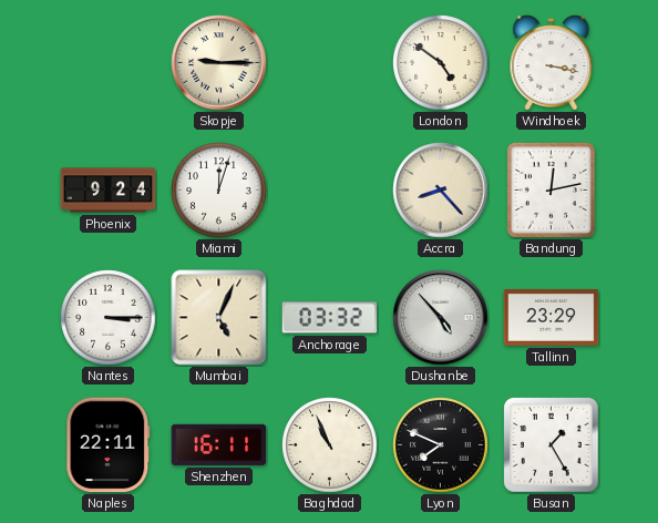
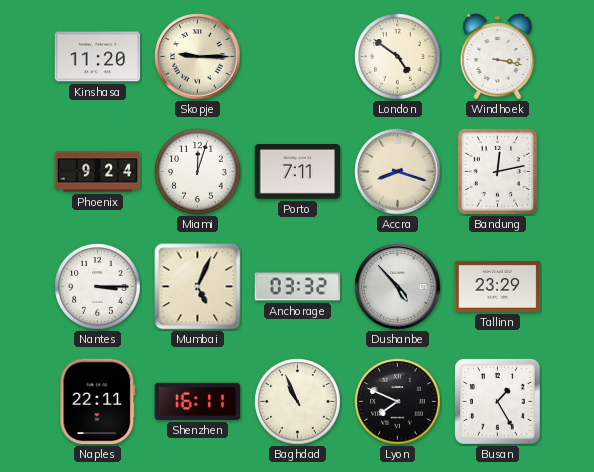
Kinshasa: none -> 11:20 (98, 57)
Porto: none -> 7:11 (298, 172)
Accra: 8:23 -> 8:18 (398, 172)
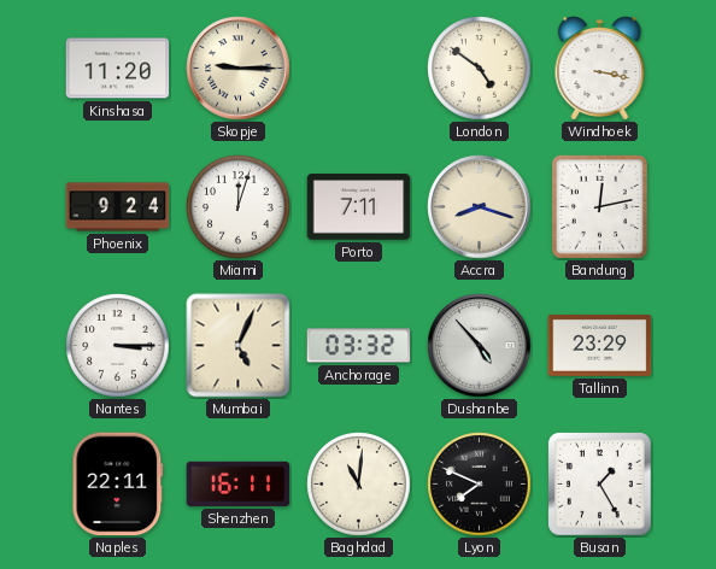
Baghdad: 10:56 -> 11:01 (359, 485)
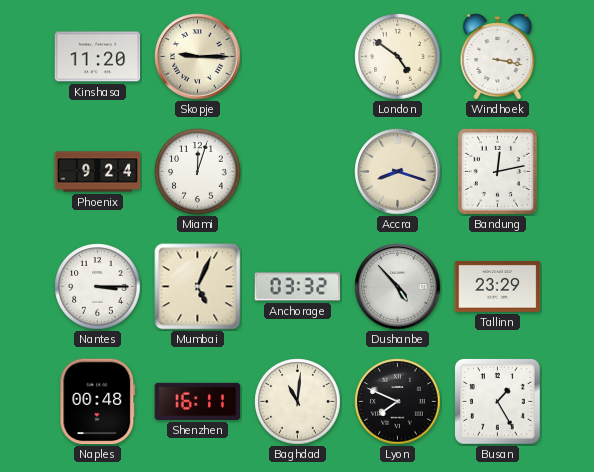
Porto: 7:11 -> none (359, 207)
Naples: 22:11 -> 00:48 (98, 402)
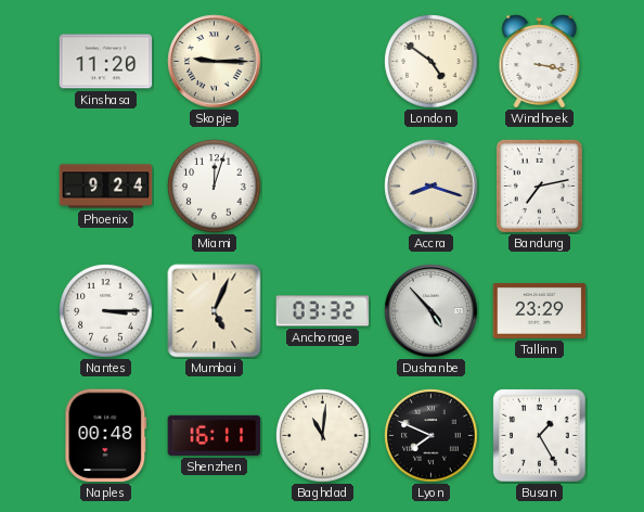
Bandung: 12:13 -> 7:13 (539, 185)
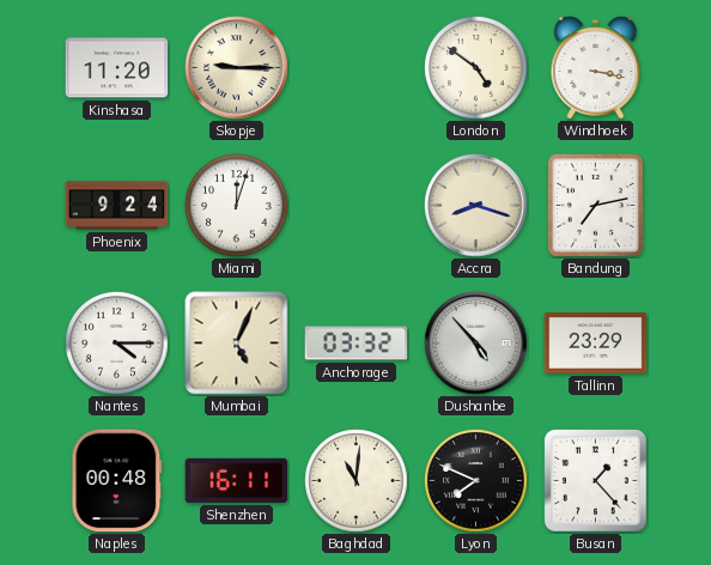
Nantes: 3:15 -> 4:15 (117, 344)
Busan: 1:25 -> 1:23 (596, 481)
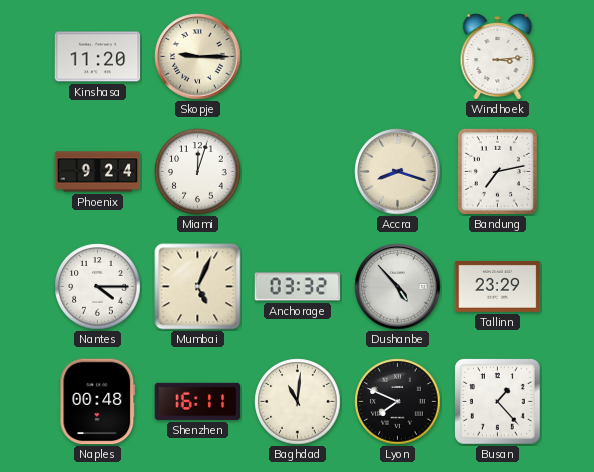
London: 4:51 -> none (476, 68)
Windhoek: 3:17 -> 3:14 (498, 57)
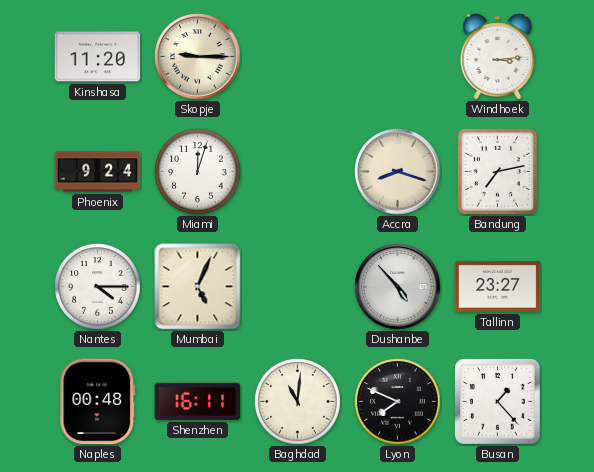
Anchorage: 03:32 -> none (298, 287)
Tallinn: 23:29 -> 23:27 (498, 287)
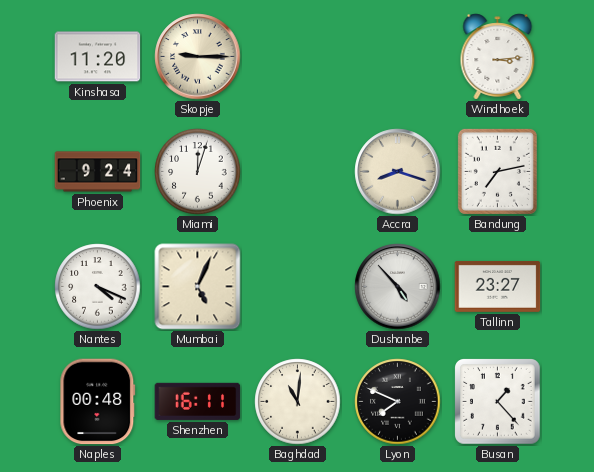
Nantes: 4:15 -> 4:19 (98, 287)
